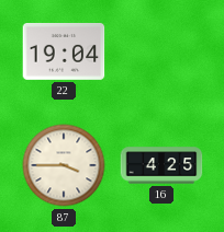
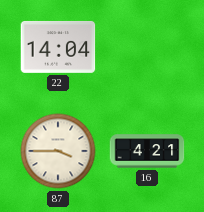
22: 19:04 -> 14:04 (58, 47)
16: 4:25 -> 4:21 (147, 151)
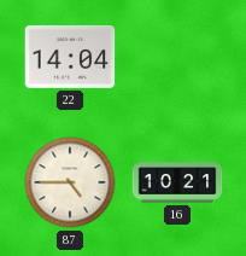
87: 3:45 -> 4:45 (70, 182)
16: 4:21 -> 10:21 (177, 182)
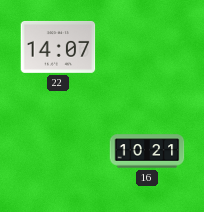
22: 14:04 -> 14:07 (58, 47)
87: 4:45 -> none (70, 182)
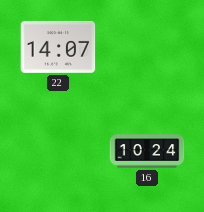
16: 10:21 -> 10:24 (147, 151)
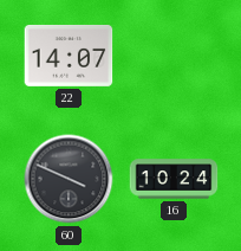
60: none -> 3:49 (69, 179)
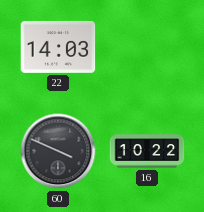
22: 14:07 -> 14:03 (58, 47)
16: 10:24 -> 10:22 (147, 151)
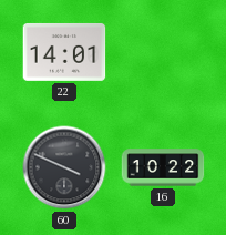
22: 14:03 -> 14:01 (64, 52)
